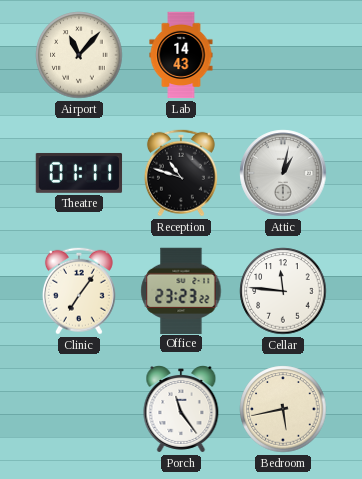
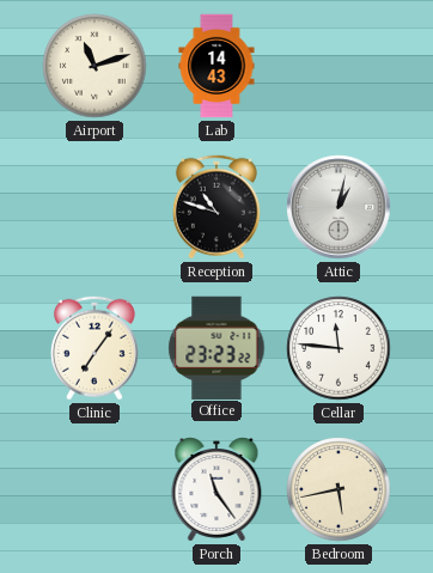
Airport: 11:07 -> 11:12 (94, 66)
Theatre: 01:11 -> none (79, 173)
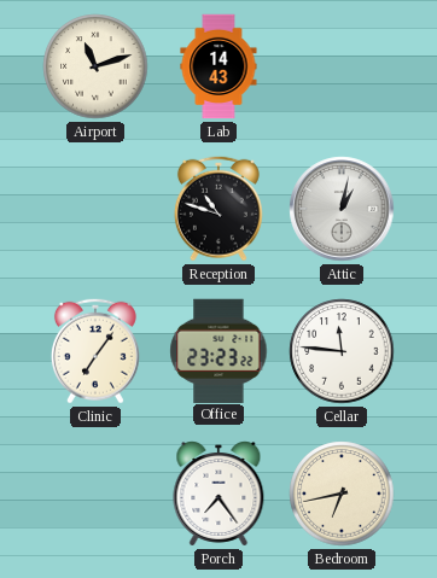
Porch: 11:24 -> 7:24 (218, 495)
Bedroom: 5:43 -> 6:43 (342, 494)
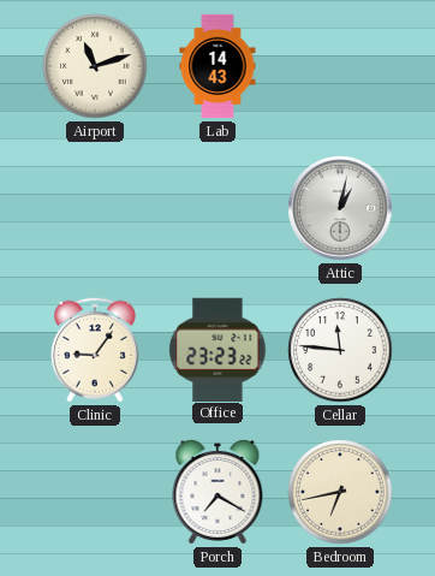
Reception: 10:48 -> none (218, 209)
Clinic: 7:06 -> 9:06 (95, 350)
Porch: 7:24 -> 7:20 (218, 493)
